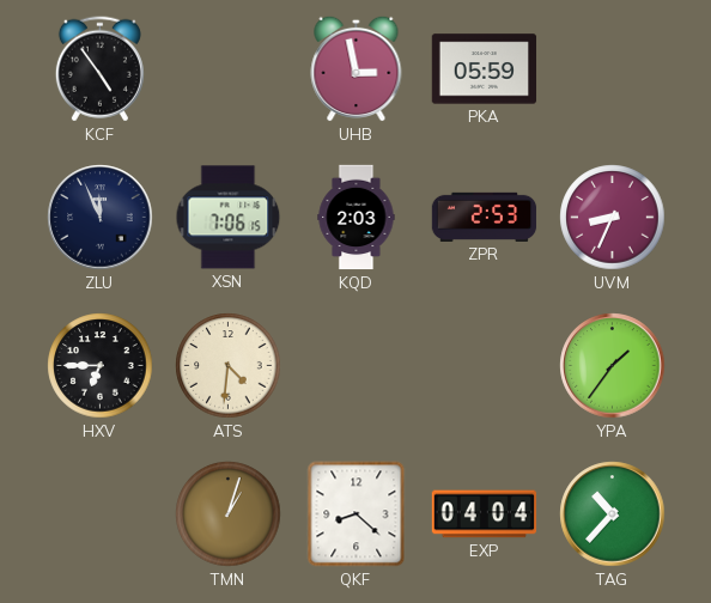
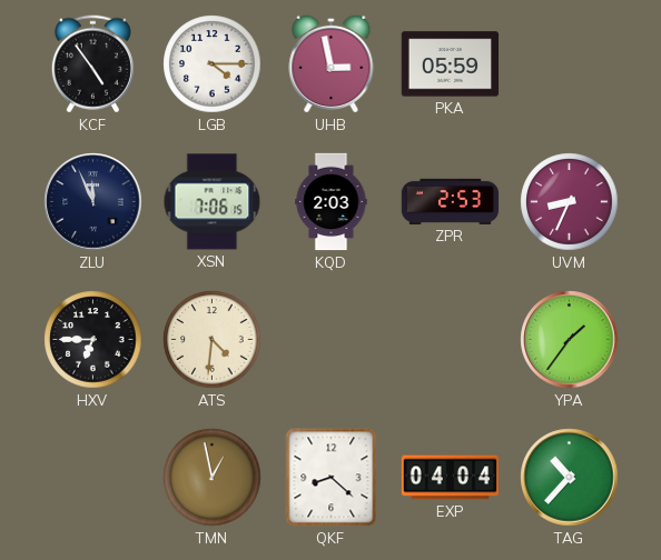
LGB: none -> 4:15 (213, 64)
TMN: 1:03 -> 12:58 (213, 478)
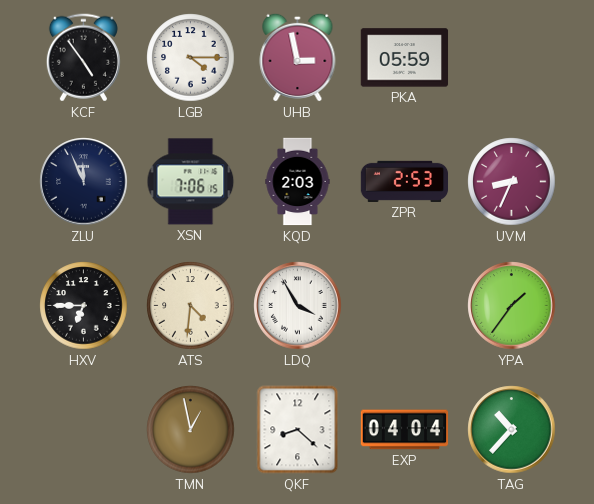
LDQ: none -> 3:55 (298, 306)
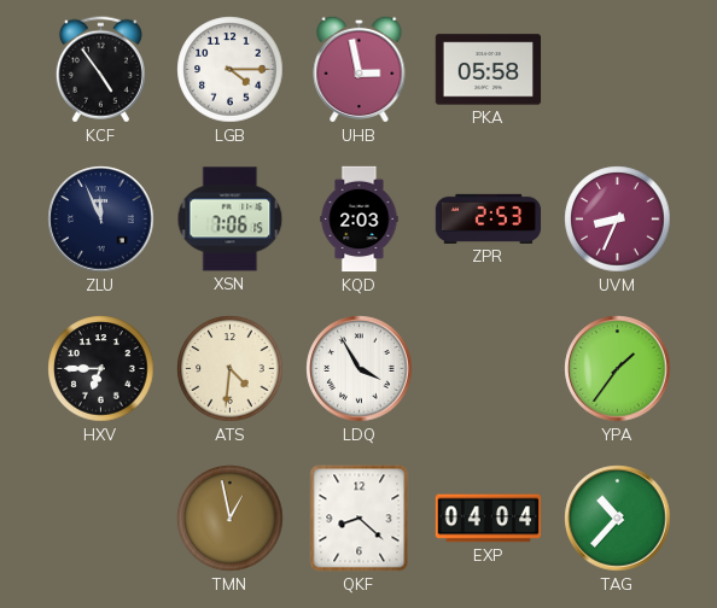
PKA: 05:59 -> 05:58 (489, 70)
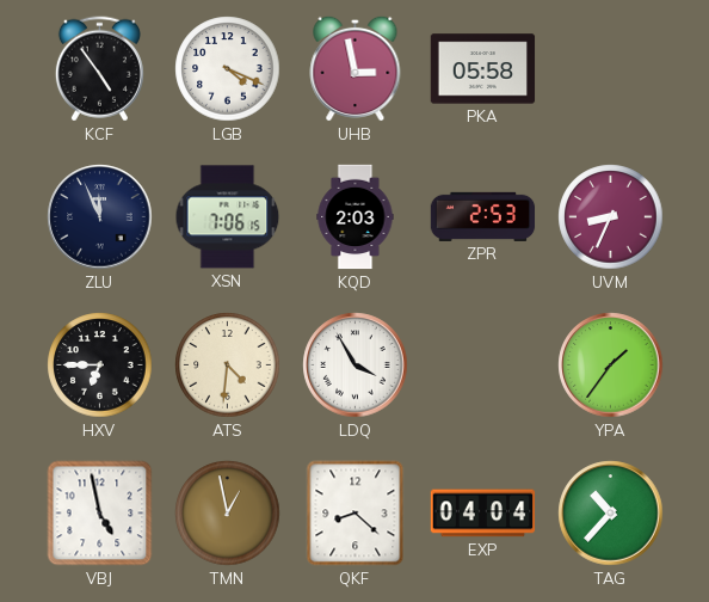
LGB: 4:15 -> 4:19 (228, 69)
VBJ: none -> 4:58 (100, 514)
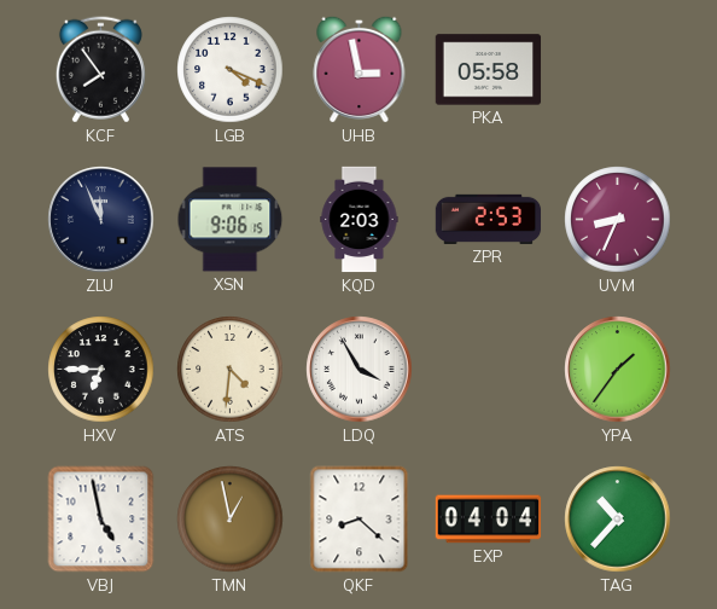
KCF: 4:54 -> 7:54 (100, 70)
XSN: 7:06 -> 9:06 (231, 220)
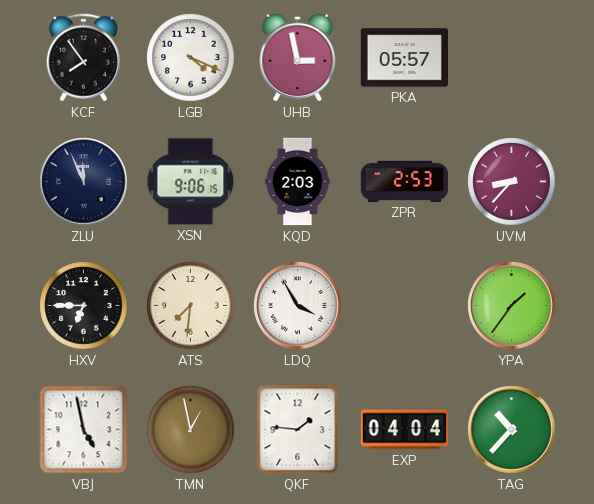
PKA: 05:58 -> 05:57 (405, 58)
UVM: 8:34 -> 8:37 (512, 182)
ATS: 4:31 -> 7:31 (191, 306)
QKF: 8:22 -> 1:46 (298, 430)
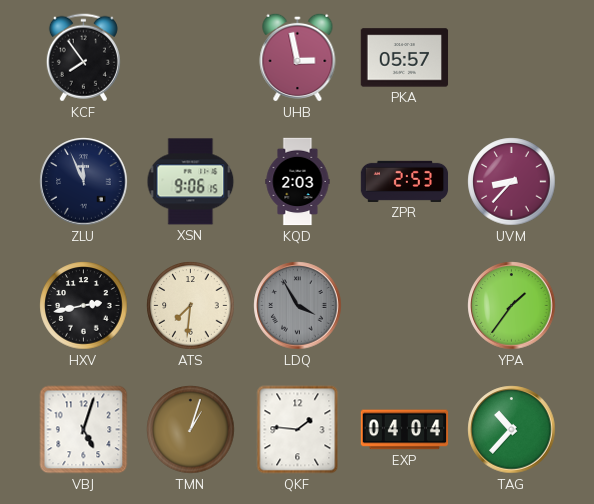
LGB: 4:19 -> none (191, 58)
HXV: 6:45 -> 2:43 (84, 306)
LDQ dial: white -> grey (298, 306)
VBJ: 4:58 -> 5:03 (84, 430)
TMN: 12:58 -> 1:03 (191, 430)
